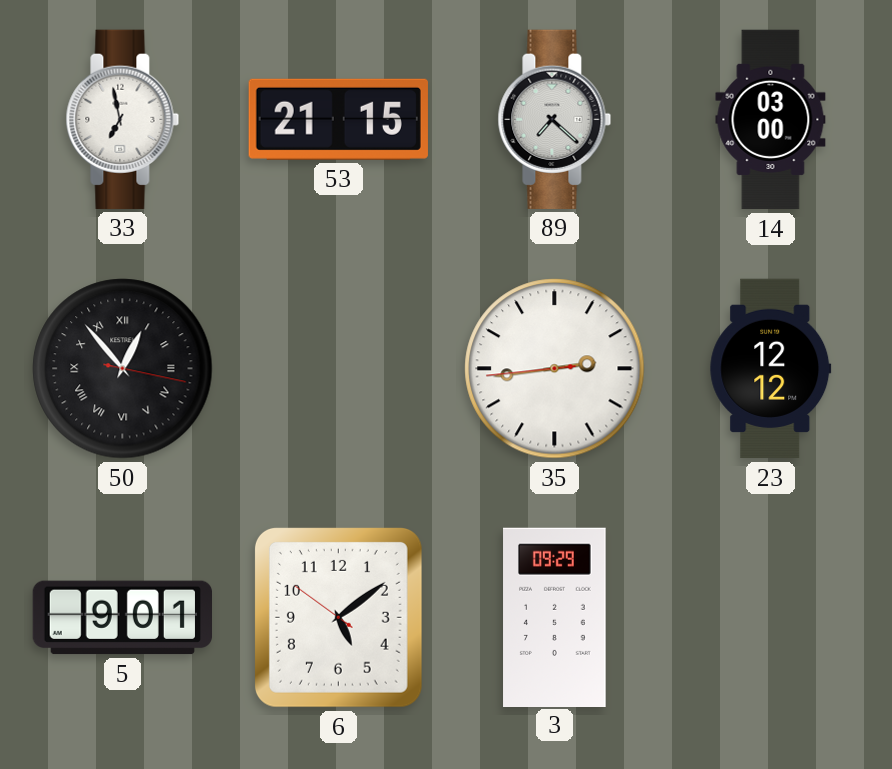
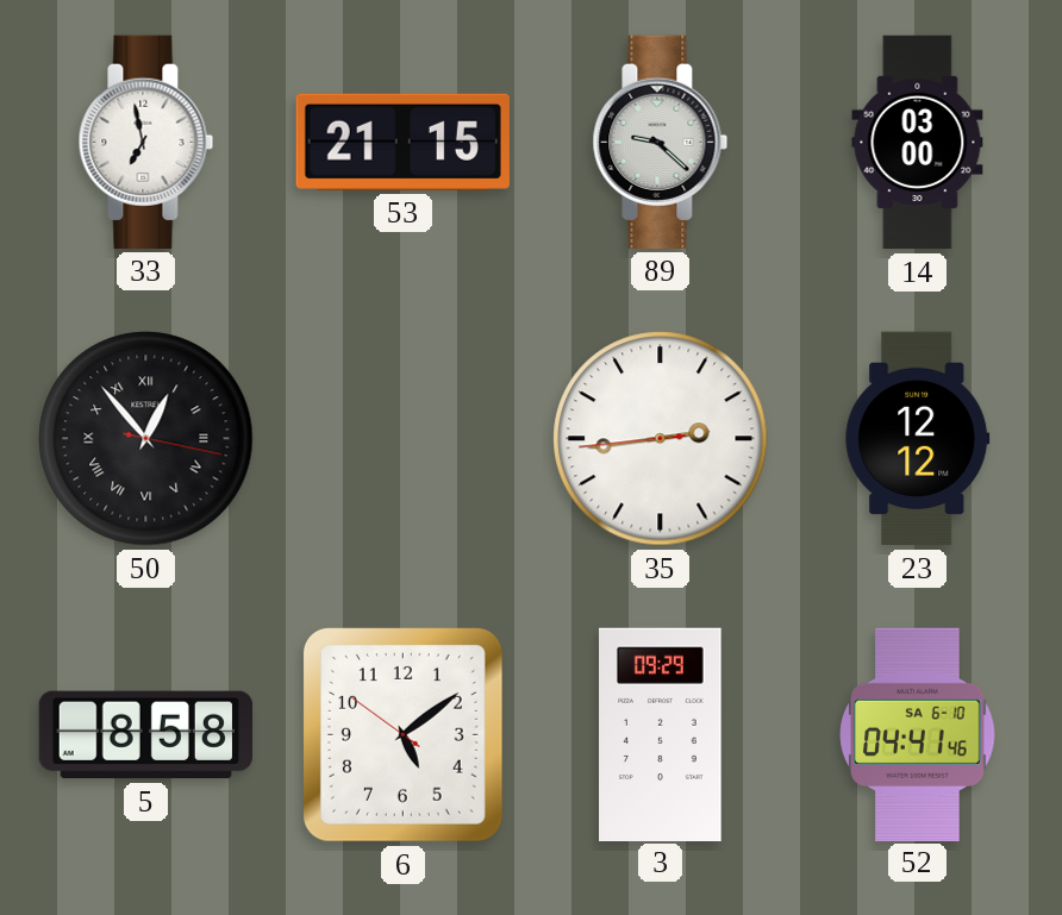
89: 7:22 -> 9:22 (661, 142)
5: 9:01 -> 8:58 (145, 735)
52: none -> 04:41 (918, 734)
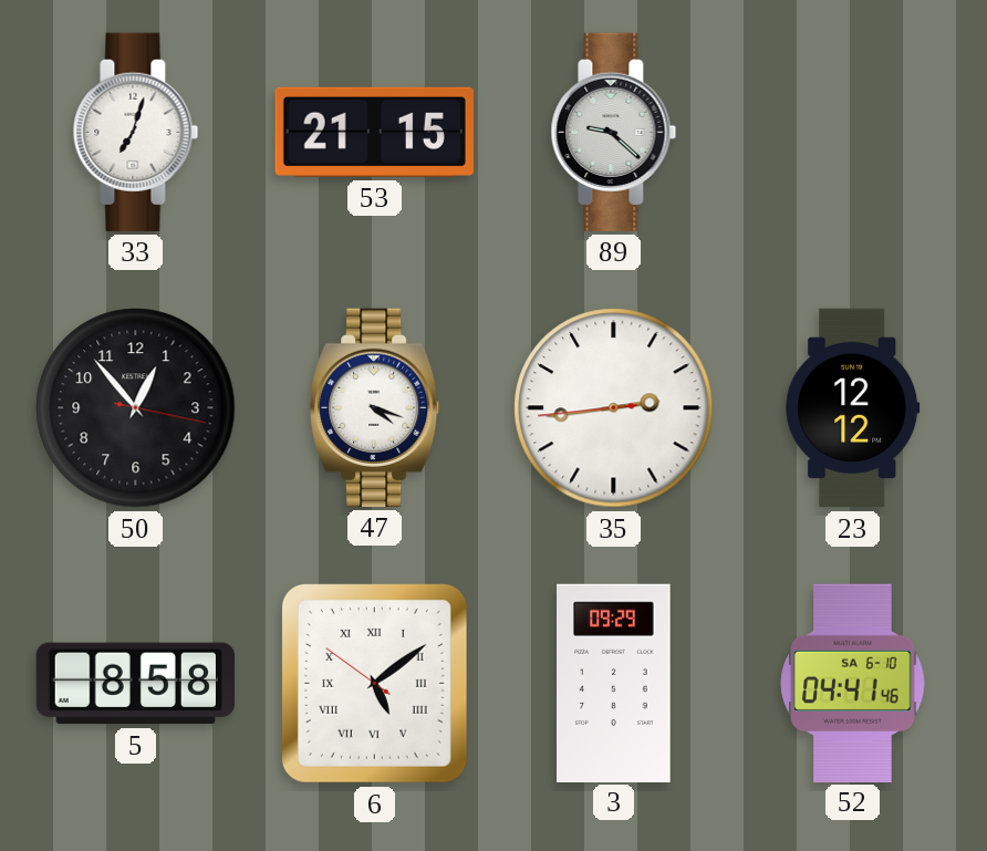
33: 6:58 -> 7:03 (136, 132)
14: 03:00 -> none (918, 143)
50 numerals: Roman -> Arabic (136, 408)
47: none -> 4:18 (375, 407)
6 numerals: Arabic -> Roman (374, 683)
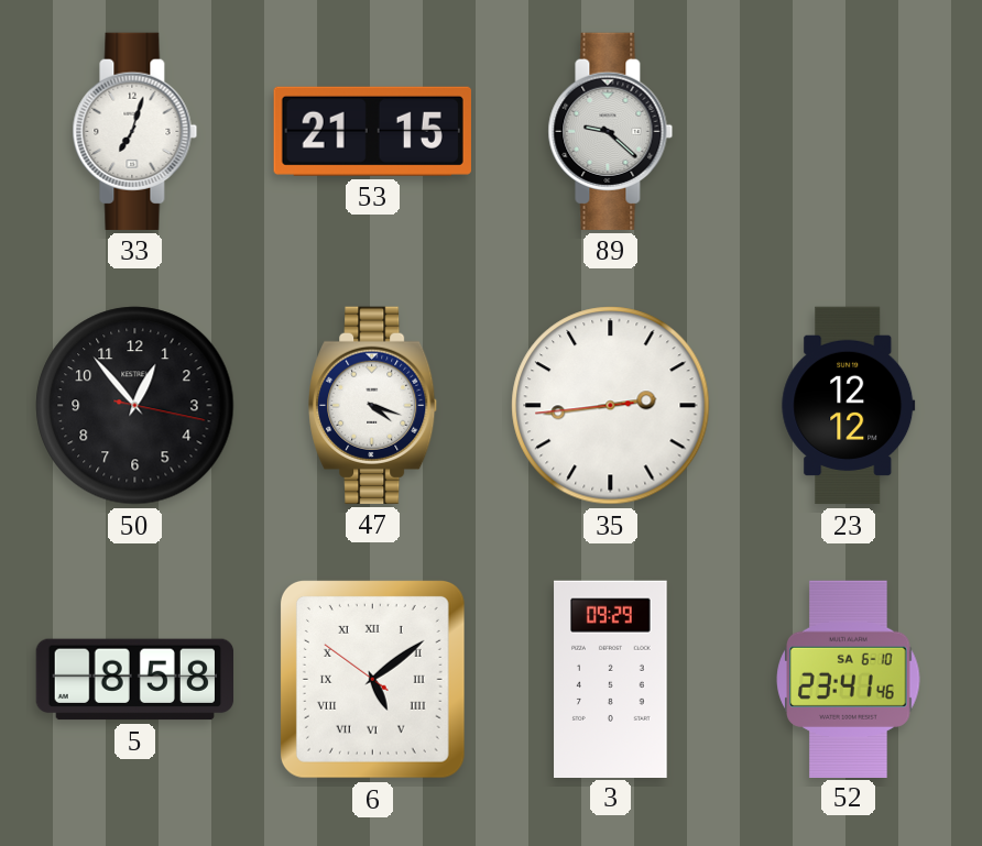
52: 04:41 -> 23:41 (849, 679)
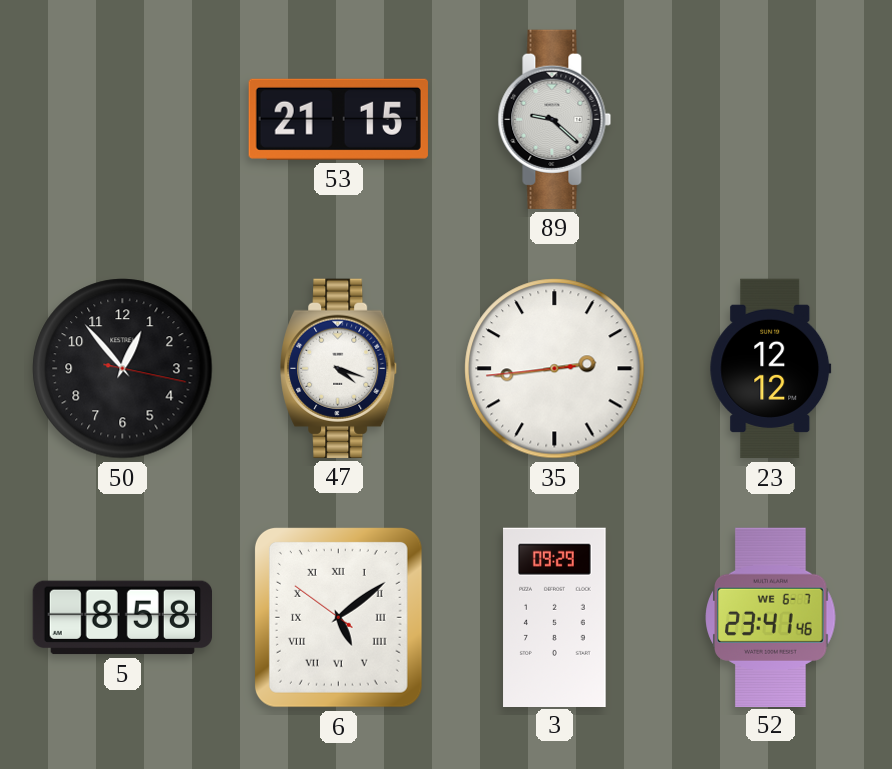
33: 7:03 -> none (135, 131)
52 date: SA 6-10 -> WE 6-7 (771, 617)
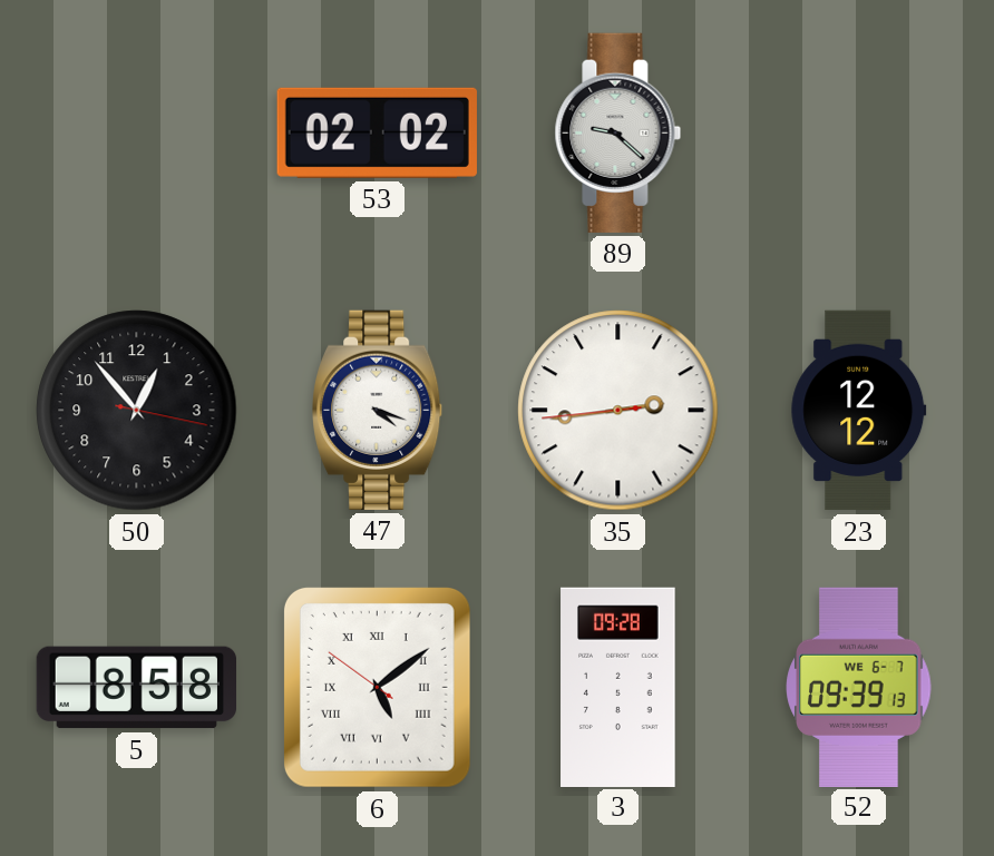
53: 21:15 -> 02:02 (377, 132)
3: 09:29 -> 09:28 (618, 687)
52: 23:41 -> 09:39 (859, 687)
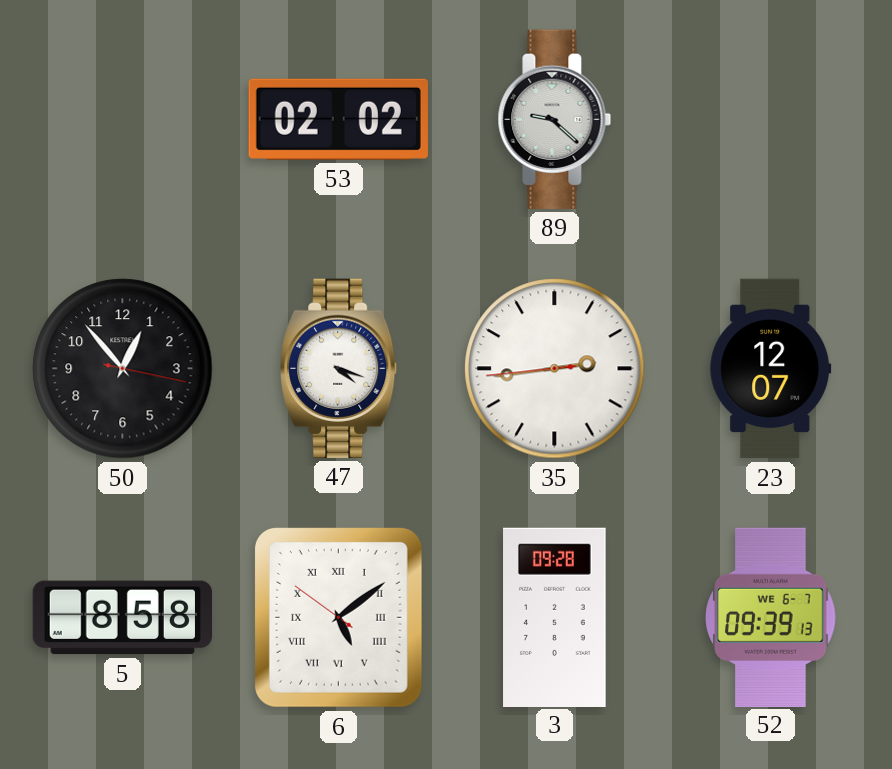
23: 12:12 -> 12:07 (771, 369)
